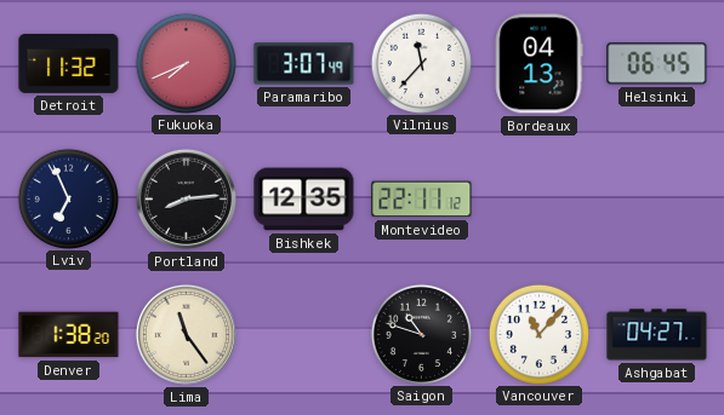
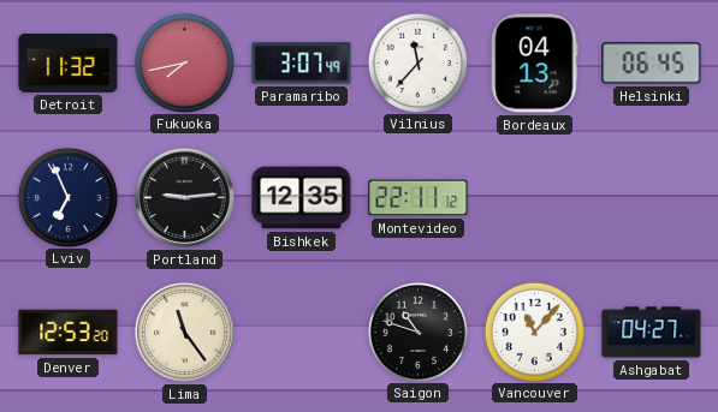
Fukuoka: 7:41 -> 7:43 (184, 62)
Portland: 8:14 -> 9:14 (184, 197)
Denver: 1:38 -> 12:53 (69, 333)
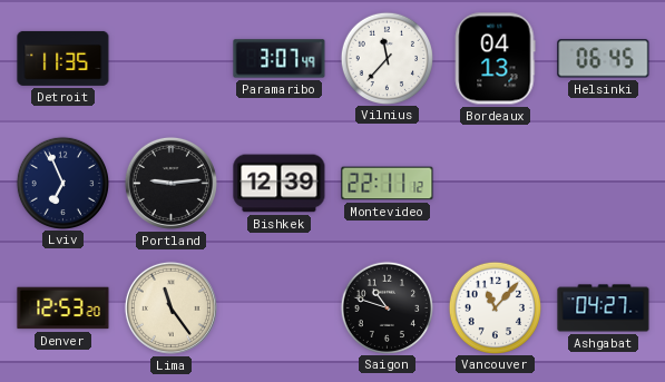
Detroit: 11:32 -> 11:35 (63, 58)
Fukuoka: 7:43 -> none (184, 62)
Bishkek: 12:35 -> 12:39 (280, 184)
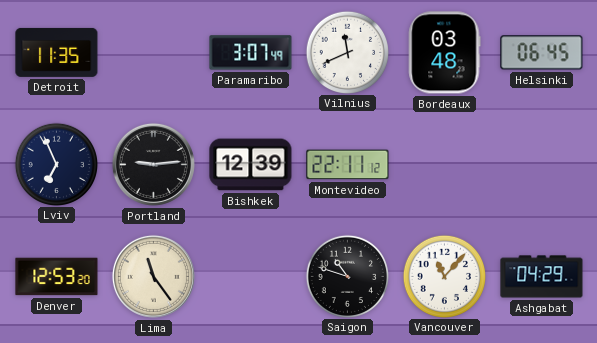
Vilnius: 11:37 -> 11:41 (347, 52)
Bordeaux: 04:13 -> 03:48 (445, 53)
Ashgabat: 04:27 -> 04:29 (542, 277)
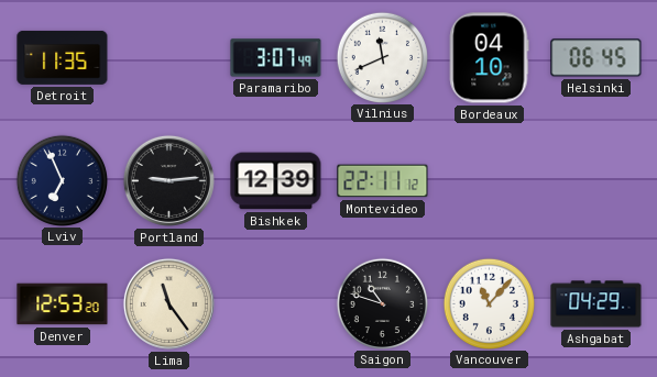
Bordeaux: 03:48 -> 04:10 (490, 58)
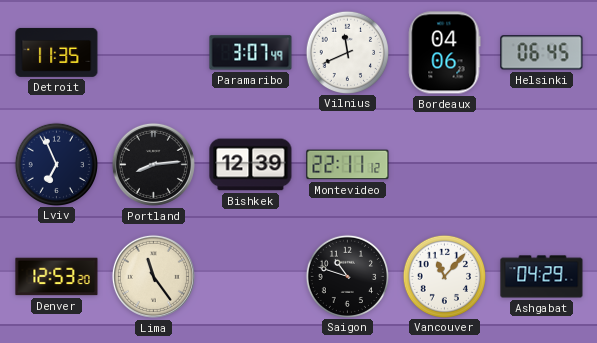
Bordeaux: 04:10 -> 04:06 (445, 53)
Portland: 9:14 -> 8:14 (153, 164)
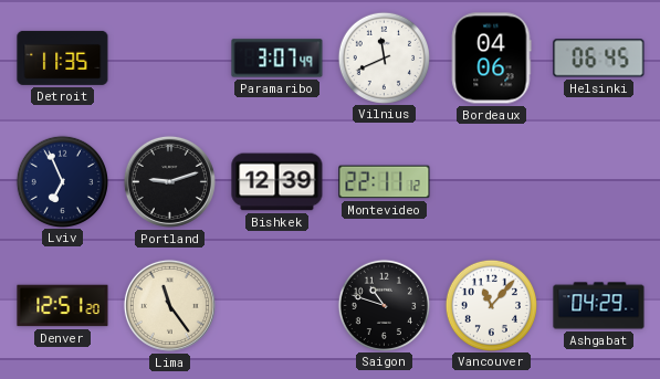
Portland: 8:14 -> 9:12 (169, 181)
Denver: 12:53 -> 12:51 (63, 306)
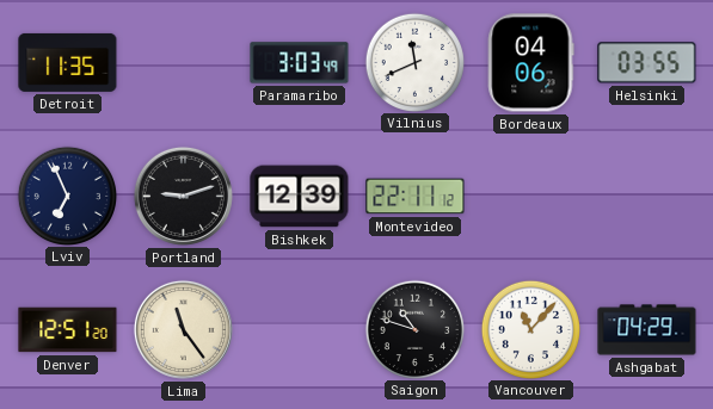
Paramaribo: 3:07 -> 3:03 (300, 63)
Helsinki: 06:45 -> 03:55 (647, 63)
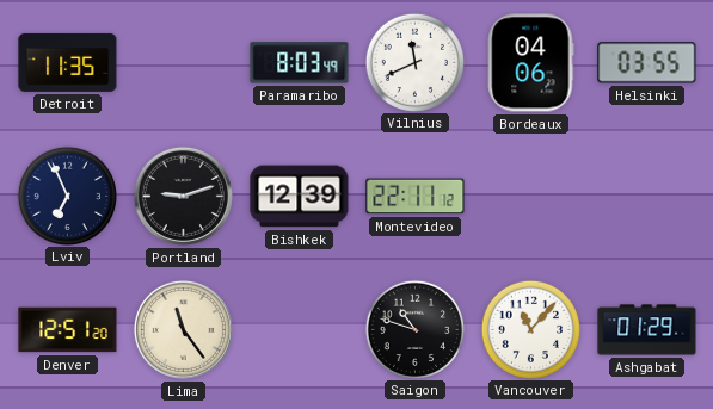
Paramaribo: 3:03 -> 8:03 (300, 63)
Ashgabat: 04:29 -> 01:29 (647, 330)
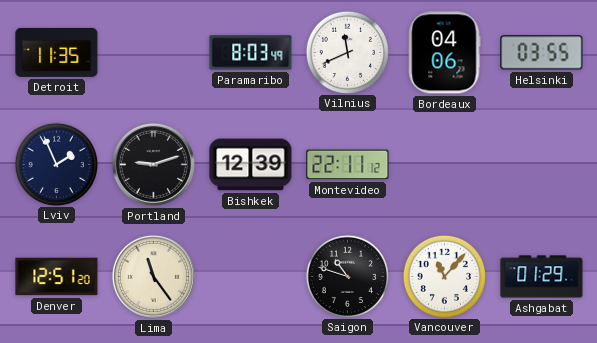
Lviv: 6:56 -> 1:56 (56, 164)
